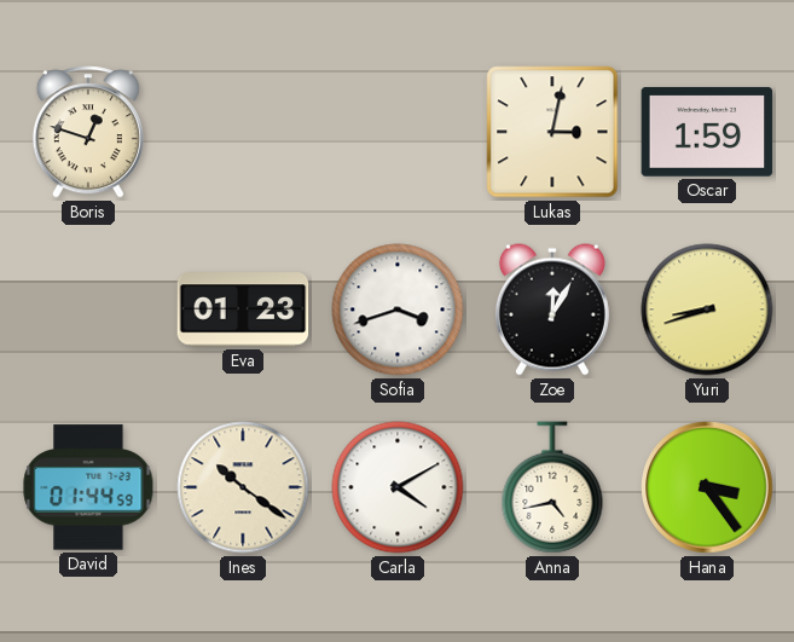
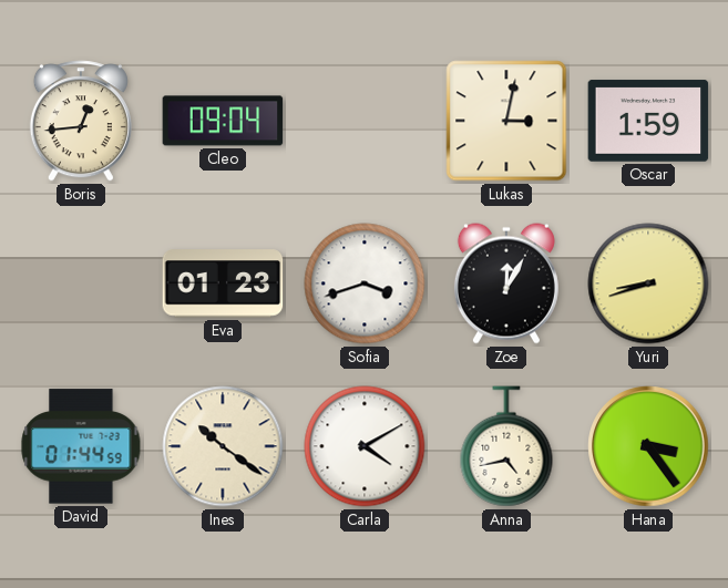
Boris: 12:48 -> 12:44 (81, 121)
Cleo: none -> 09:04 (223, 121)
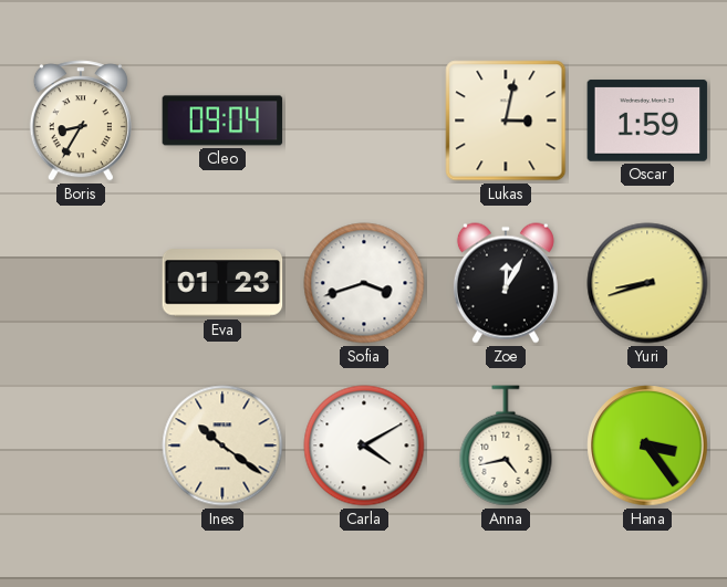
Boris: 12:44 -> 8:35 (81, 120)
David: 01:44 -> none (81, 446)
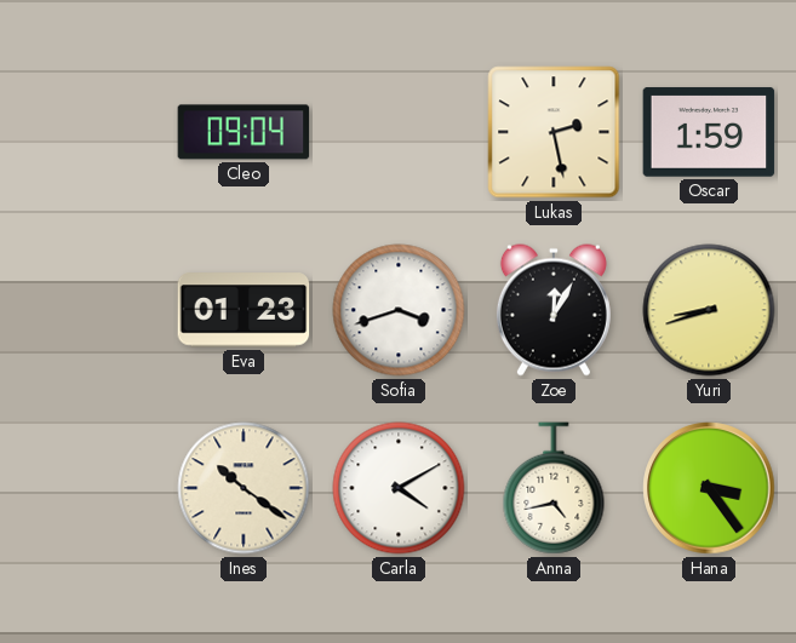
Boris: 8:35 -> none (81, 120)
Lukas: 3:02 -> 2:28 (554, 132)
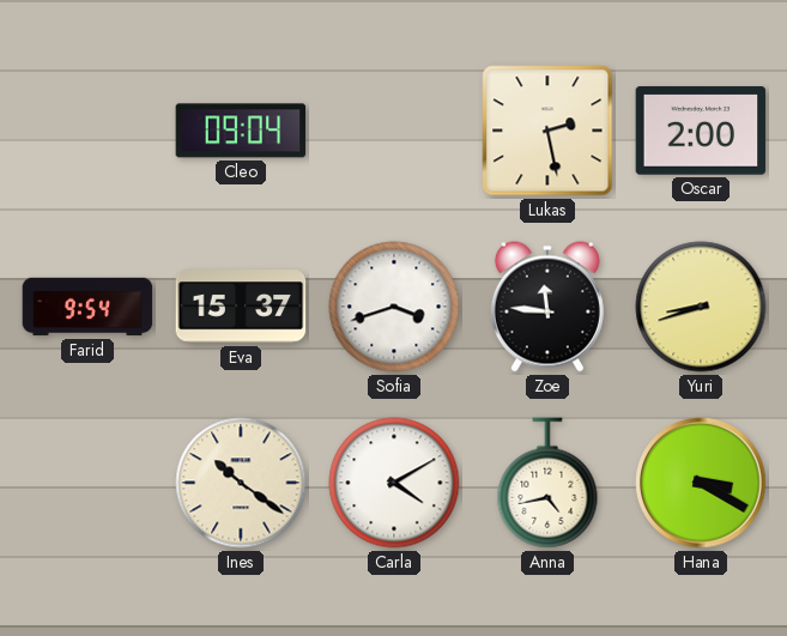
Oscar: 1:59 -> 2:00 (701, 131)
Farid: none -> 9:54 (87, 307)
Eva: 01:23 -> 15:37 (241, 307)
Zoe: 12:05 -> 11:46 (547, 307)
Hana: 3:24 -> 3:20 (701, 483)
